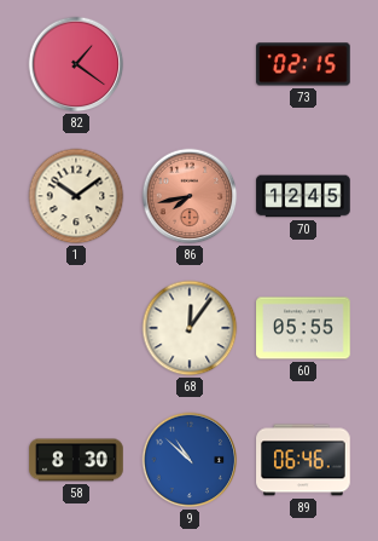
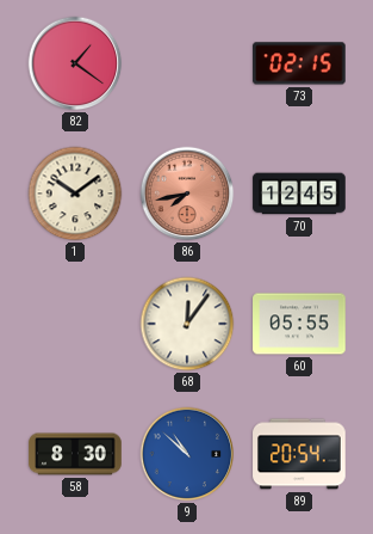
89: 06:46 -> 20:54 (299, 454)
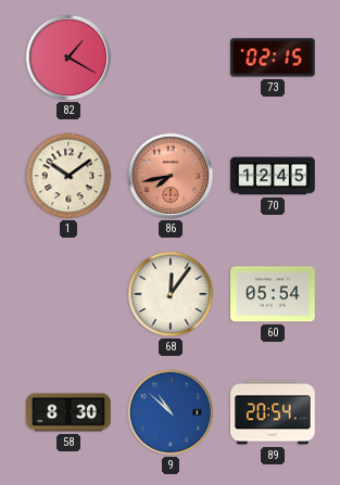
82: 1:21 -> 1:20 (68, 58)
60: 05:55 -> 05:54 (273, 294)
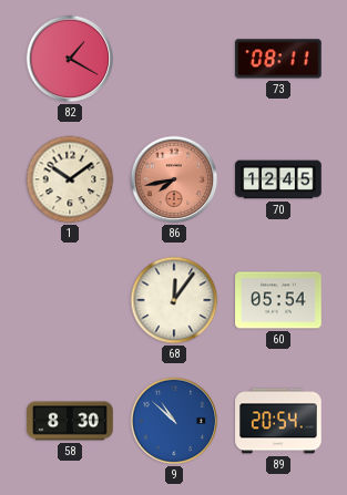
73: 02:15 -> 08:11 (278, 59)
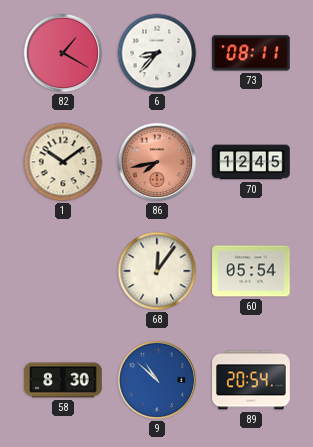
6: none -> 8:37 (157, 53)
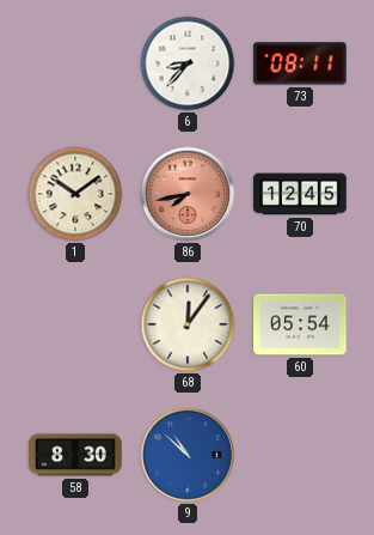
82: 1:20 -> none (63, 53)
89: 20:54 -> none (251, 380)
